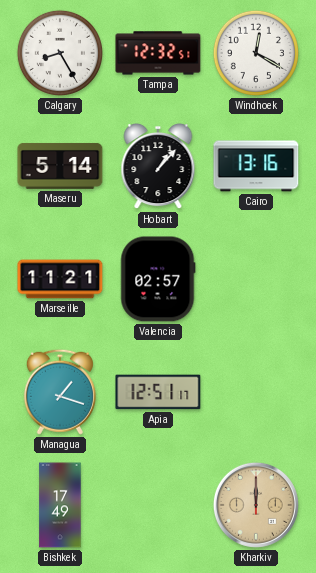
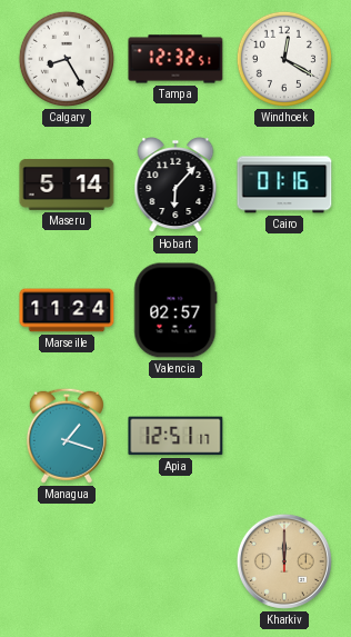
Hobart: 1:07 -> 6:07 (175, 186)
Cairo: 13:16 -> 01:16 (284, 185)
Marseille: 11:21 -> 11:24 (67, 310)
Bishkek: 17:49 -> none (60, 505)
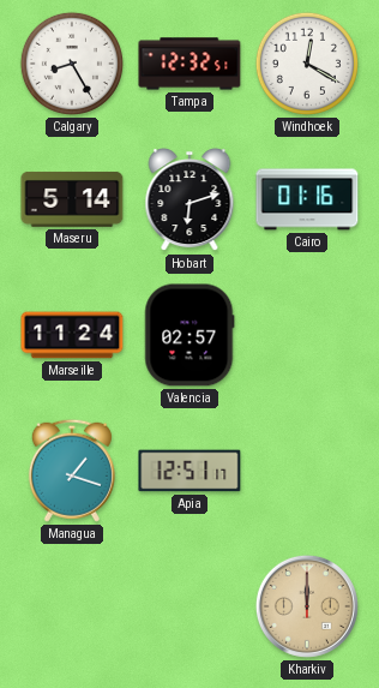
Hobart: 6:07 -> 6:12 (189, 201)
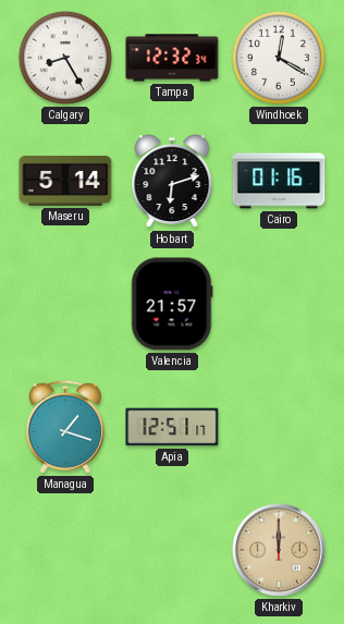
Tampa: 12:32:51 -> 12:32:34 (172, 58)
Marseille: 11:24 -> none (72, 335)
Valencia: 02:57 -> 21:57 (172, 304)
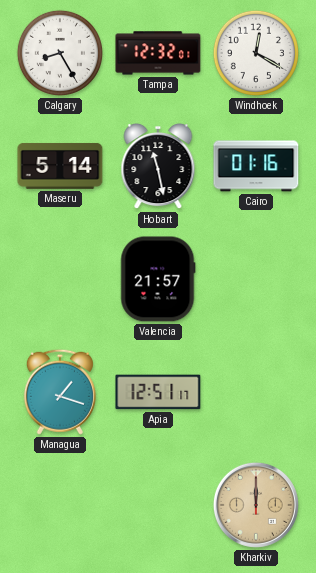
Tampa: 12:32:34 -> 12:32:01 (158, 53)
Hobart: 6:12 -> 11:28 (158, 167)
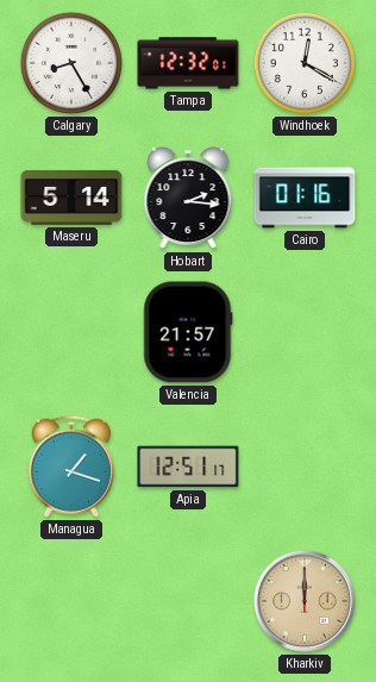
Hobart: 11:28 -> 2:16 (188, 199)
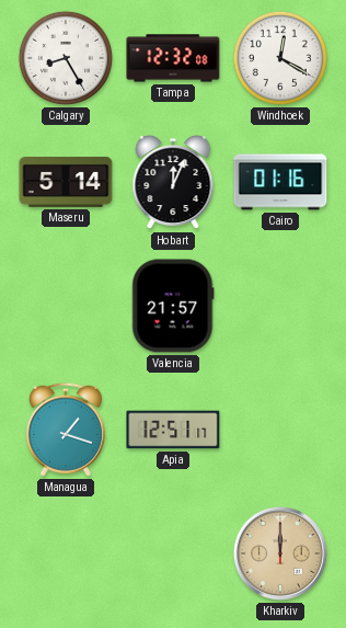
Tampa: 12:32:01 -> 12:32:08 (173, 58)
Hobart: 2:16 -> 12:04 (173, 183)
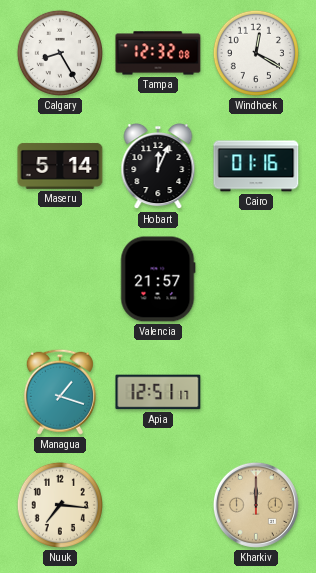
Nuuk: none -> 7:16 (60, 505)
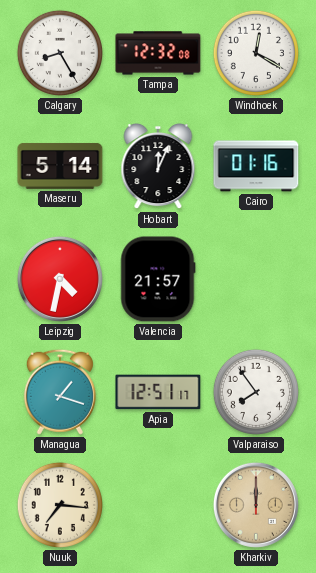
Leipzig: none -> 4:32 (60, 279)
Valparaiso: none -> 7:54 (256, 392)
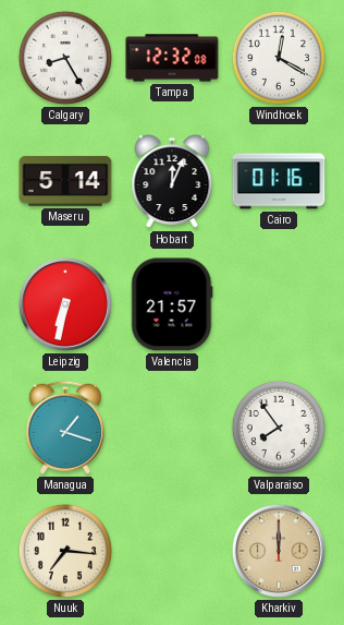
Leipzig: 4:32 -> 6:32 (65, 304)
Apia: 12:51 -> none (158, 392)
